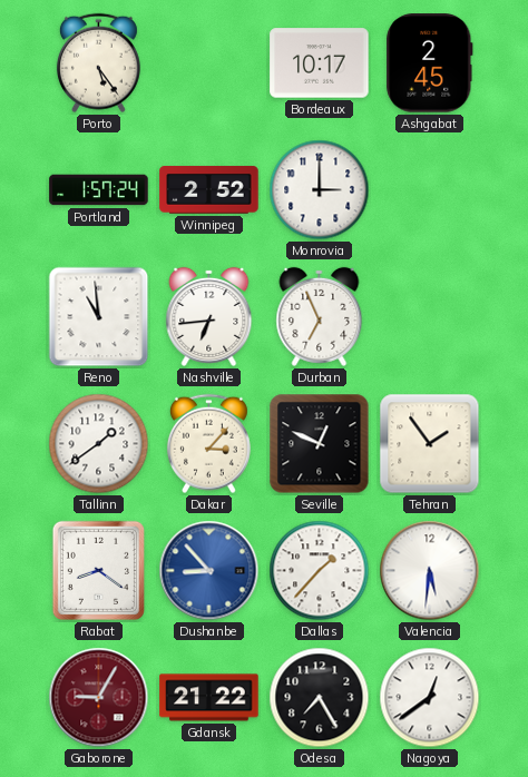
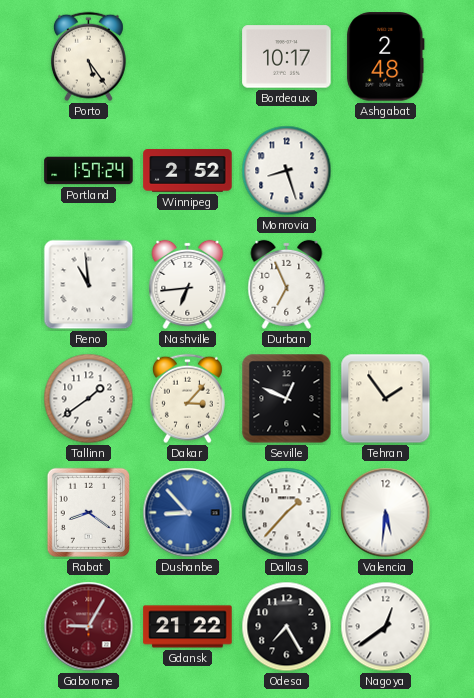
Ashgabat: 2:45 -> 2:48 (386, 57)
Monrovia: 3:00 -> 8:27 (287, 171)
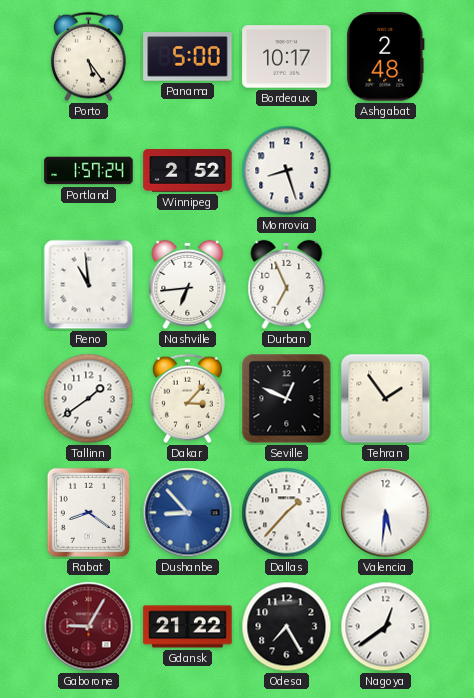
Panama: none -> 5:00 (188, 57)
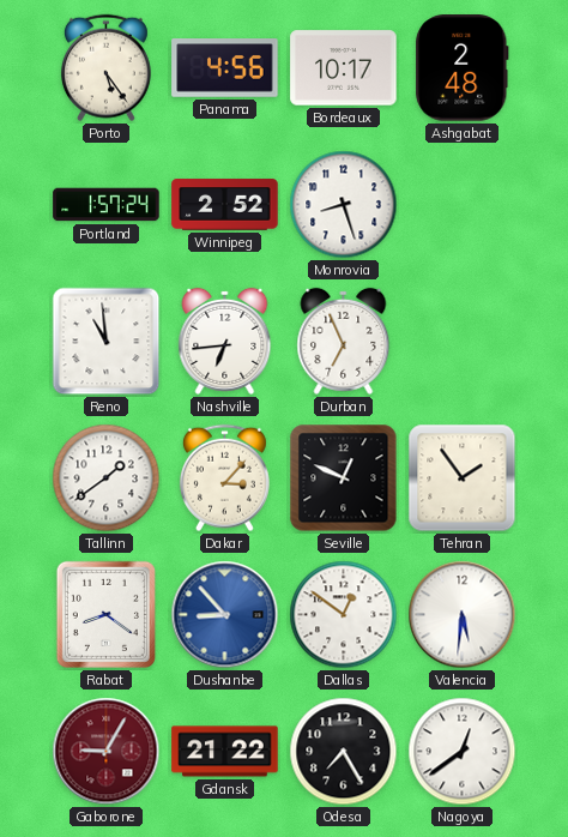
Panama: 5:00 -> 4:56 (225, 68)
Dallas: 1:37 -> 12:51 (344, 615)
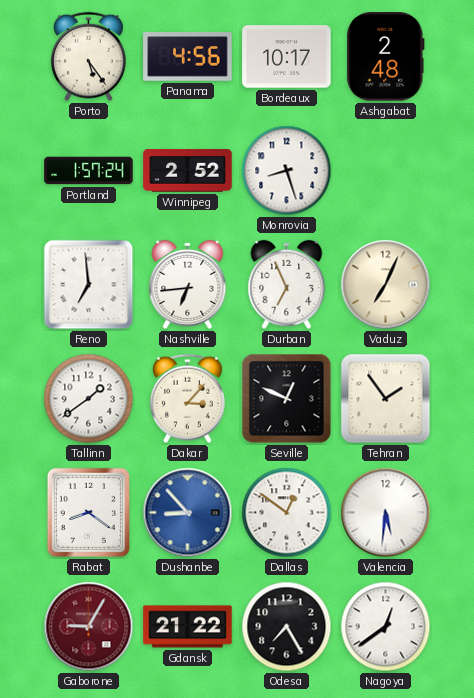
Reno: 10:59 -> 6:59 (89, 285)
Vaduz: none -> 7:04 (386, 285)
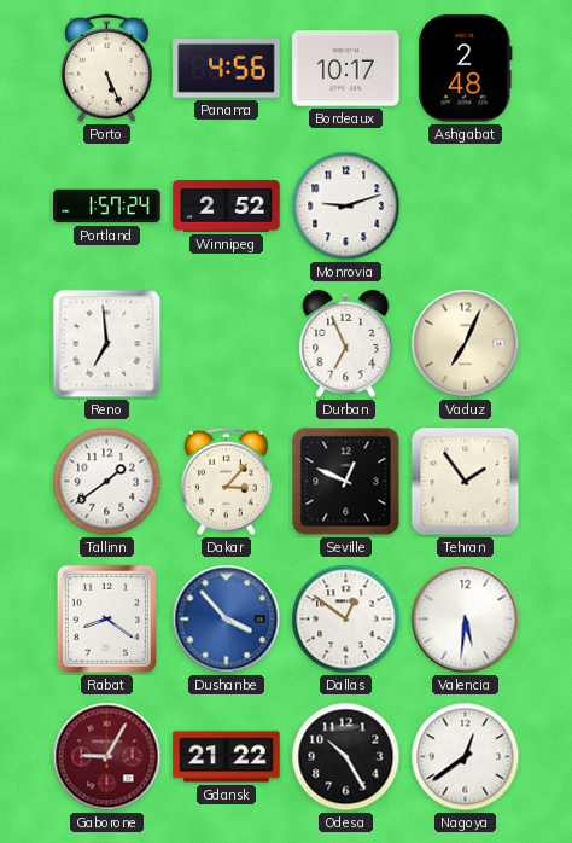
Porto: 5:24 -> 5:26 (106, 69)
Monrovia: 8:27 -> 9:12 (346, 207)
Nashville: 6:44 -> none (188, 284)
Dushanbe: 8:53 -> 3:53 (227, 620)
Odesa: 7:25 -> 10:25 (346, 757)
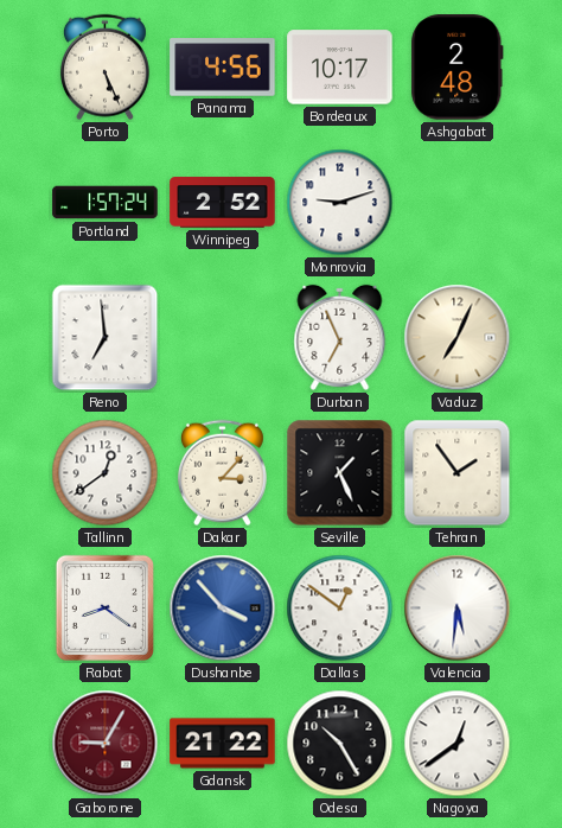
Tallinn: 1:39 -> 12:39 (106, 473)
Seville: 12:49 -> 1:26 (340, 473)
